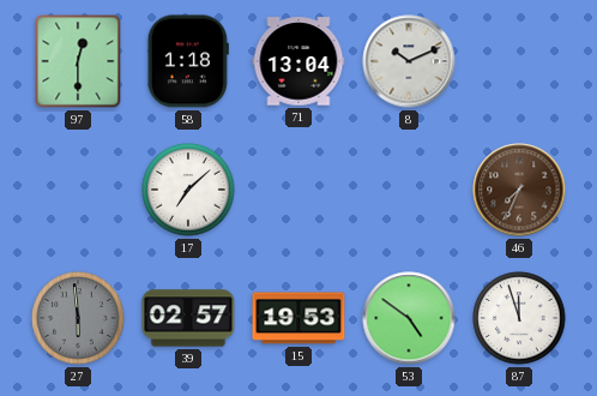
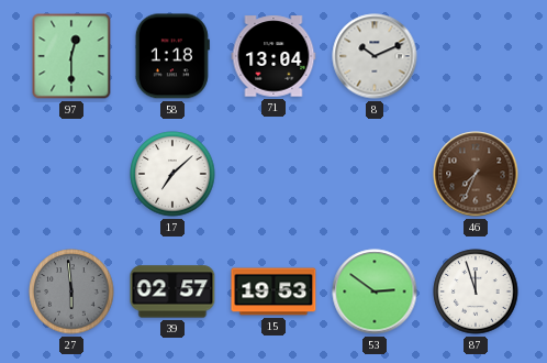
53: 4:51 -> 2:51 (375, 291)
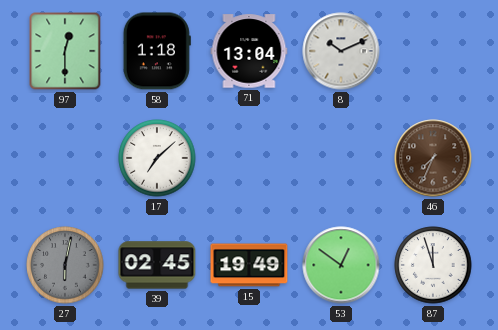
27: 5:59 -> 6:02 (65, 265)
39: 02:57 -> 02:45 (157, 265)
15: 19:53 -> 19:49 (249, 265)
53: 2:51 -> 12:51 (341, 265)
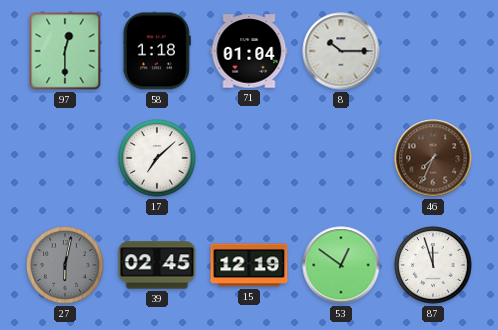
71: 13:04 -> 01:04 (249, 51)
8: 10:11 -> 10:15 (341, 51)
15: 19:49 -> 12:19 (249, 265)
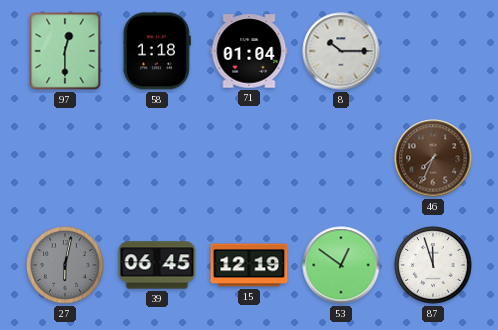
17: 7:08 -> none (157, 158)
39: 02:45 -> 06:45 (157, 265)
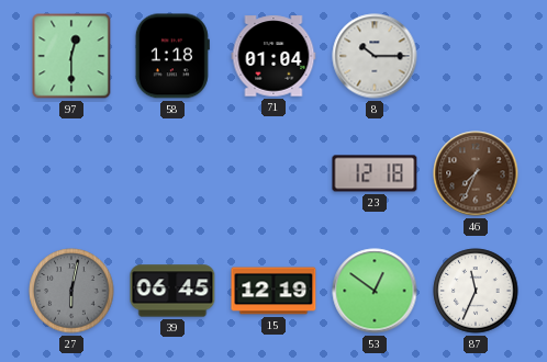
23: none -> 12:18 (375, 173)
87: 11:57 -> 11:34 (476, 291)
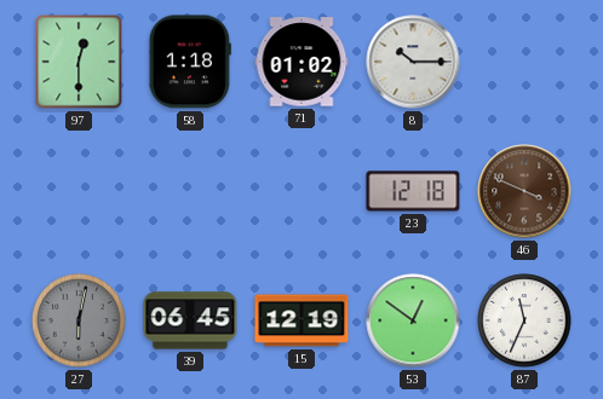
71: 01:04 -> 01:02 (301, 62)
46: 7:34 -> 3:49 (524, 191)
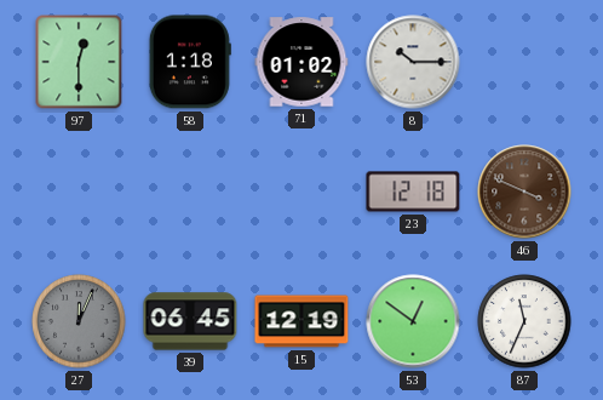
27: 6:02 -> 12:04 (79, 321)
